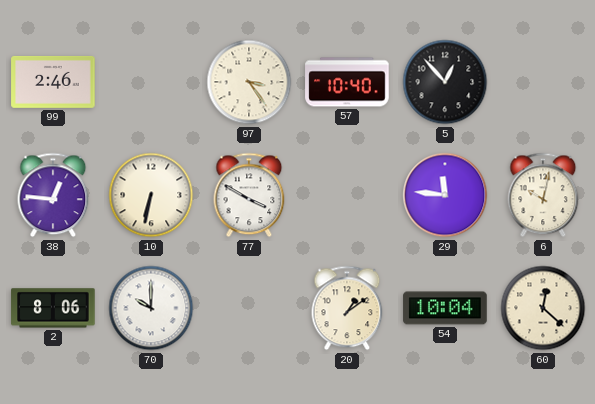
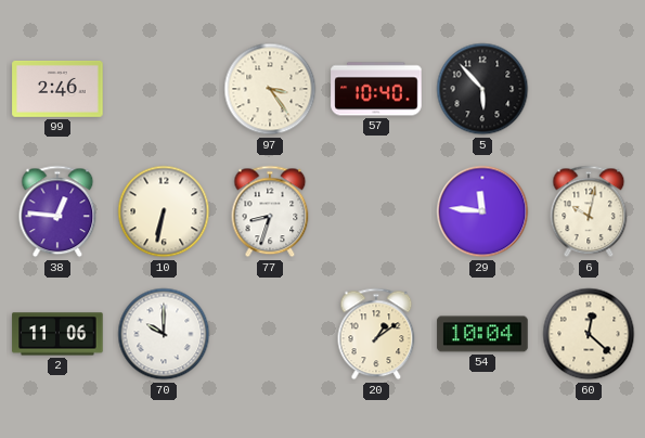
5: 12:53 -> 5:53 (482, 89)
77: 3:50 -> 8:33 (270, 211)
2: 8:06 -> 11:06 (57, 334)
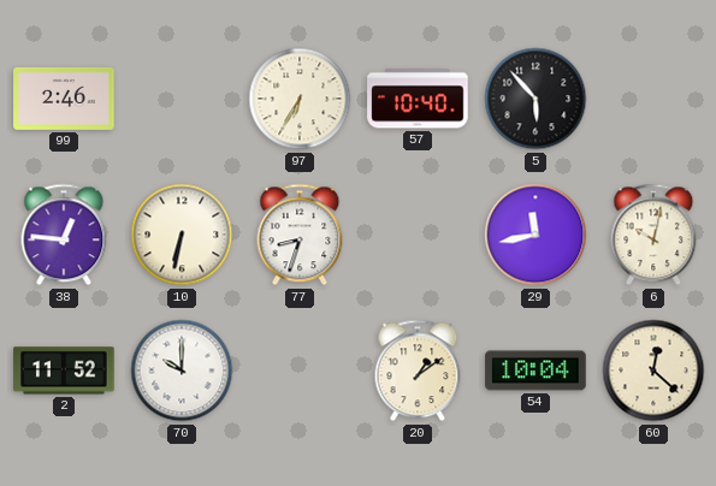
97: 3:24 -> 6:35 (300, 99)
29: 11:46 -> 11:43 (535, 235)
2: 11:06 -> 11:52 (64, 371)
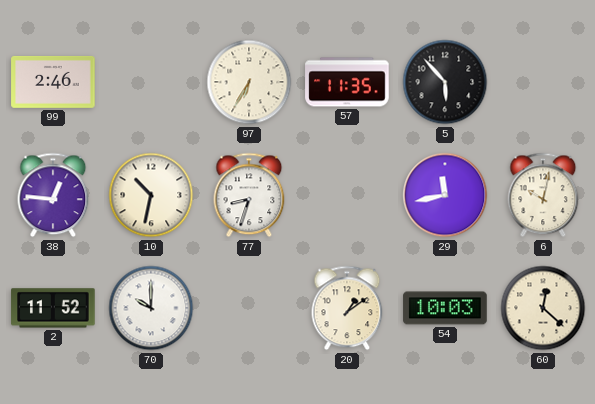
57: 10:40 -> 11:35 (347, 82)
10: 6:32 -> 10:32 (151, 195)
54: 10:04 -> 10:03 (445, 308)
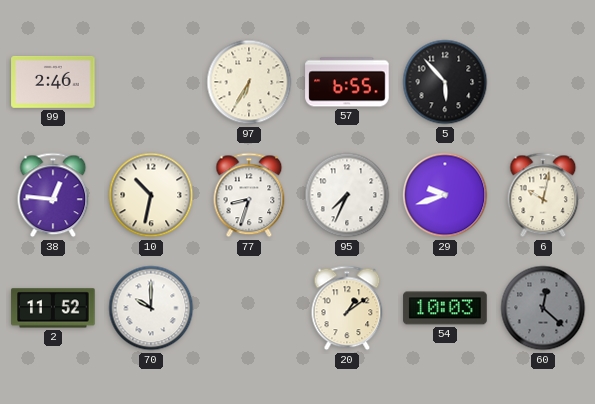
57: 11:35 -> 6:55 (347, 82)
95: none -> 7:34 (347, 195)
29: 11:43 -> 9:42 (445, 195)
60 dial: cream -> grey (543, 308)
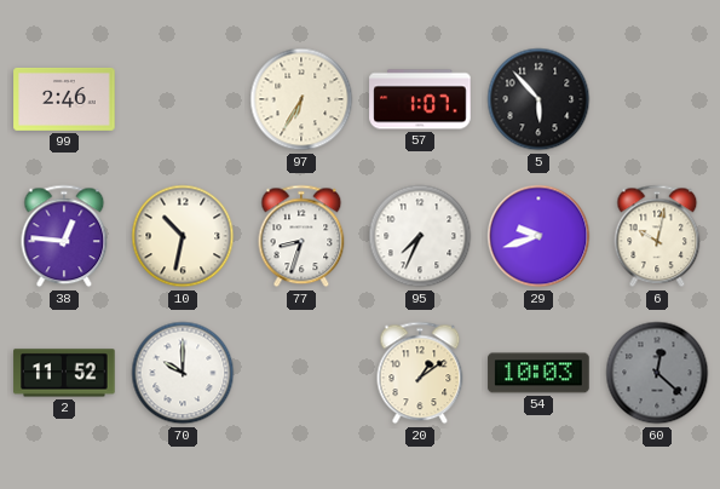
57: 6:55 -> 1:07 (420, 99)
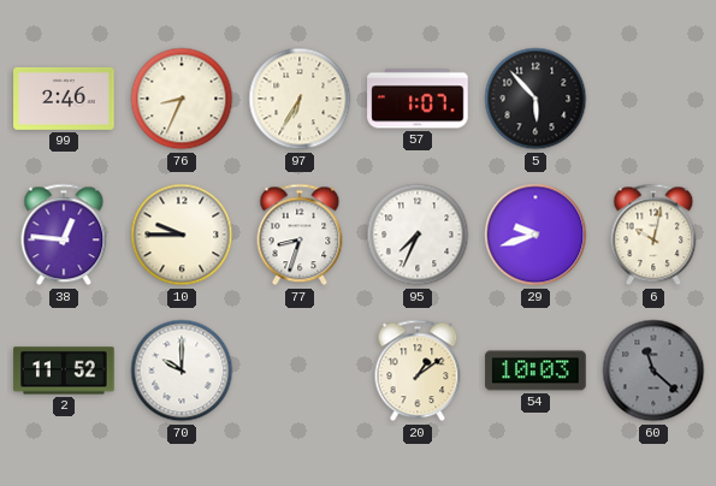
76: none -> 8:34 (182, 99)
10: 10:32 -> 9:45 (182, 235)
60: 12:22 -> 11:22 (653, 371)
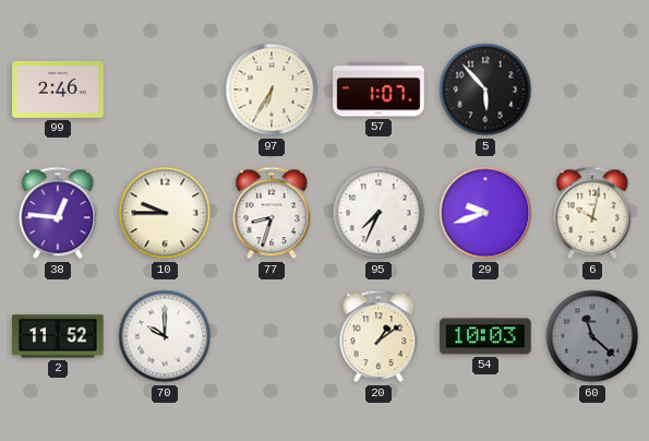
76: 8:34 -> none (182, 99)
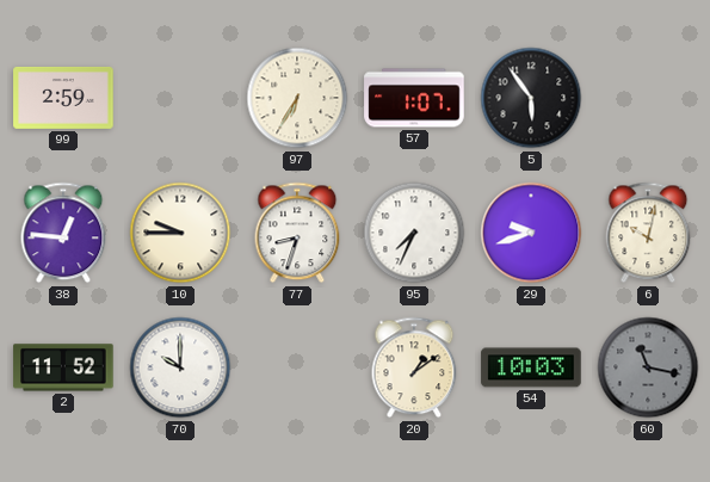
99: 2:46 -> 2:59 (63, 98)
5: 5:53 -> 5:54 (531, 98)
60: 11:22 -> 11:17 (648, 367)
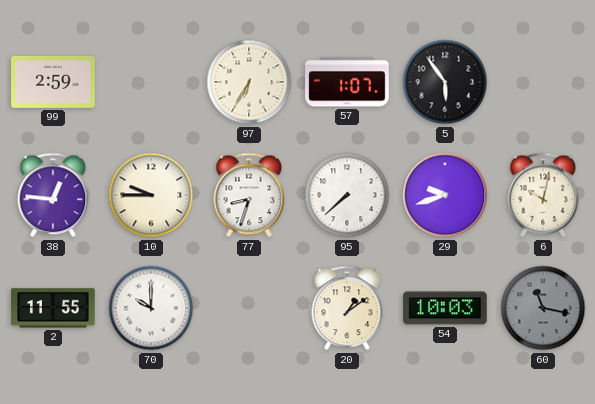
95: 7:34 -> 7:38 (347, 195)
2: 11:52 -> 11:55 (53, 308)
